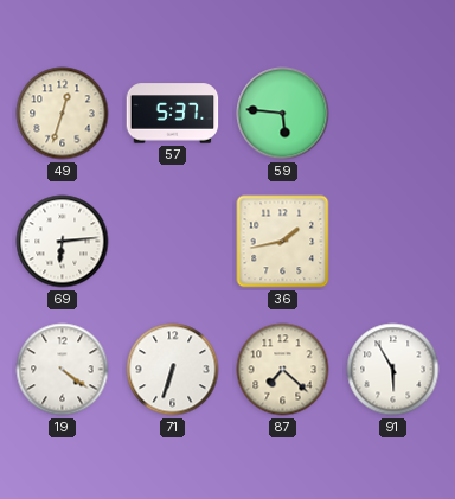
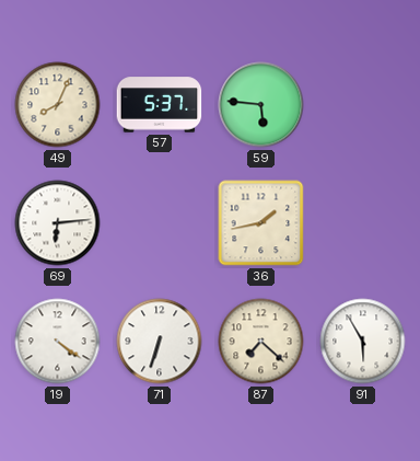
49: 12:33 -> 8:04 (58, 105)
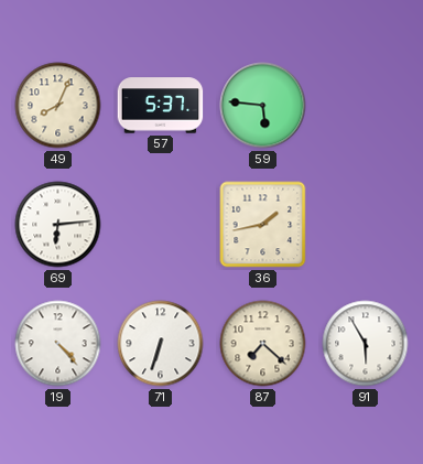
19: 4:21 -> 4:23 (58, 344)
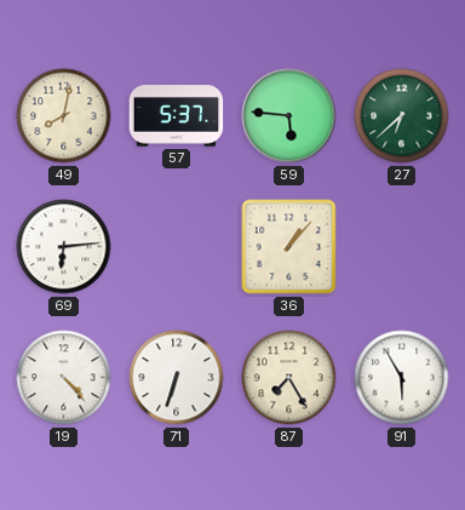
49: 8:04 -> 8:02 (64, 116)
27: none -> 6:38 (402, 116)
36: 1:43 -> 1:07 (289, 247)
87: 7:22 -> 7:25 (289, 378)
